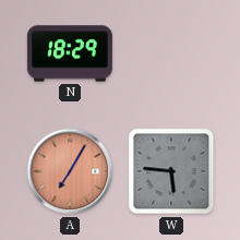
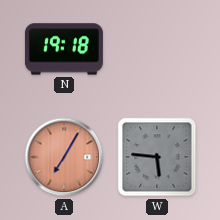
N: 18:29 -> 19:18 (64, 49)
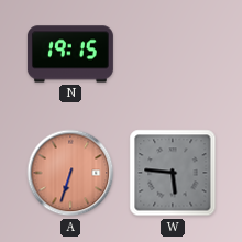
N: 19:18 -> 19:15 (70, 54)
A: 7:05 -> 6:33 (70, 173)
